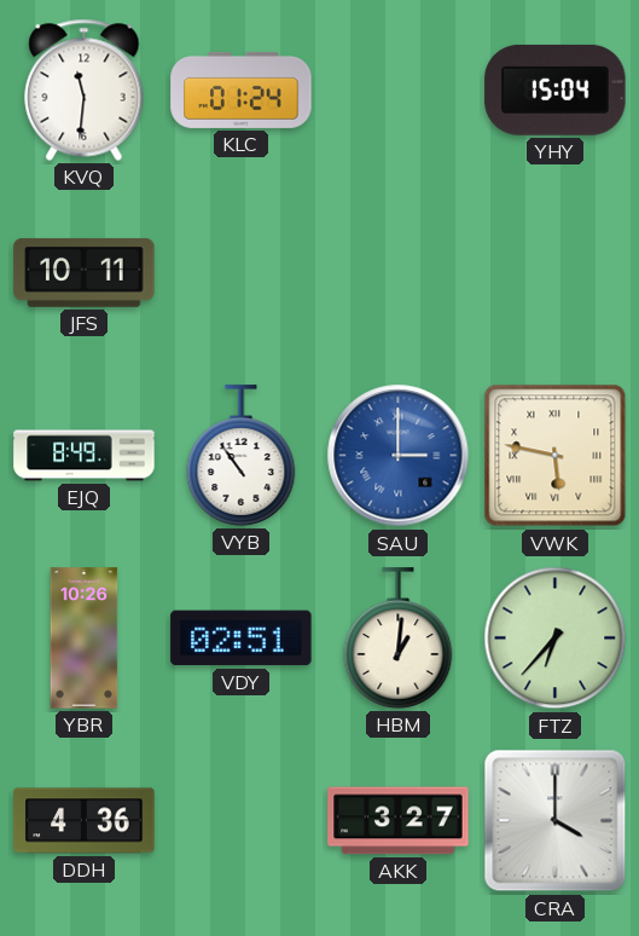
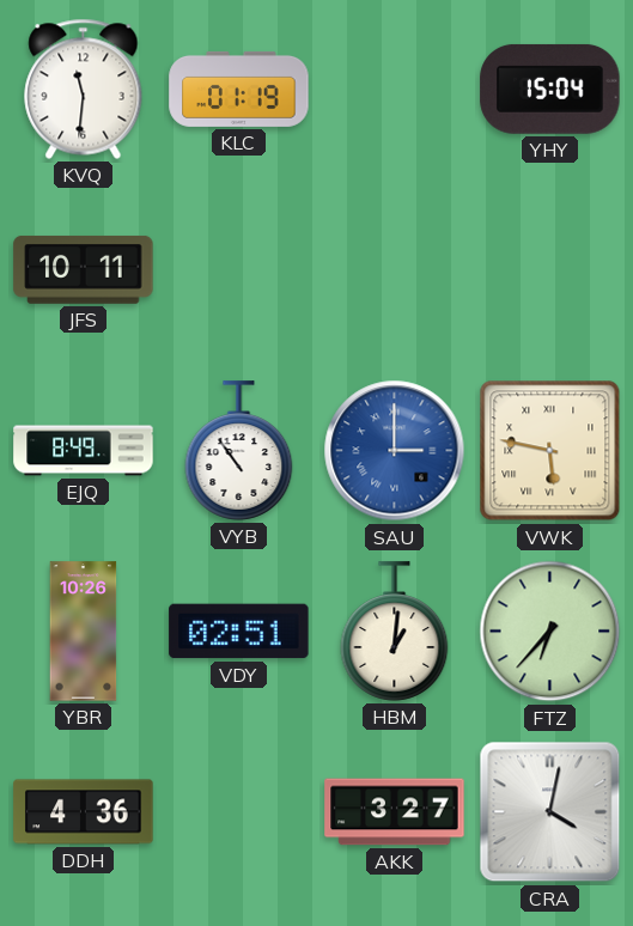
KLC: 01:24 -> 01:19 (239, 89)
CRA: 4:00 -> 4:02 (550, 812)
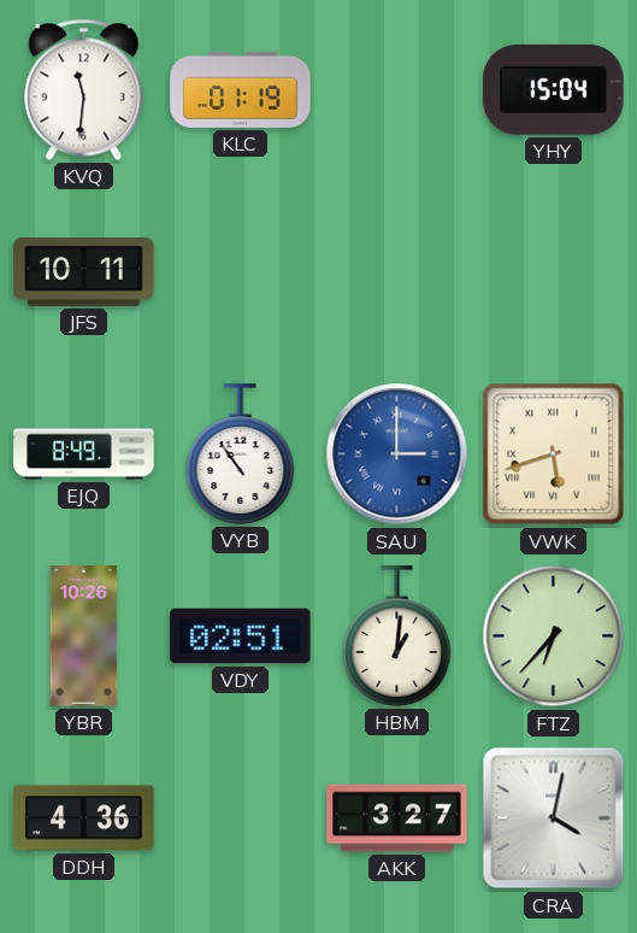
VWK: 5:47 -> 5:42 (554, 454)
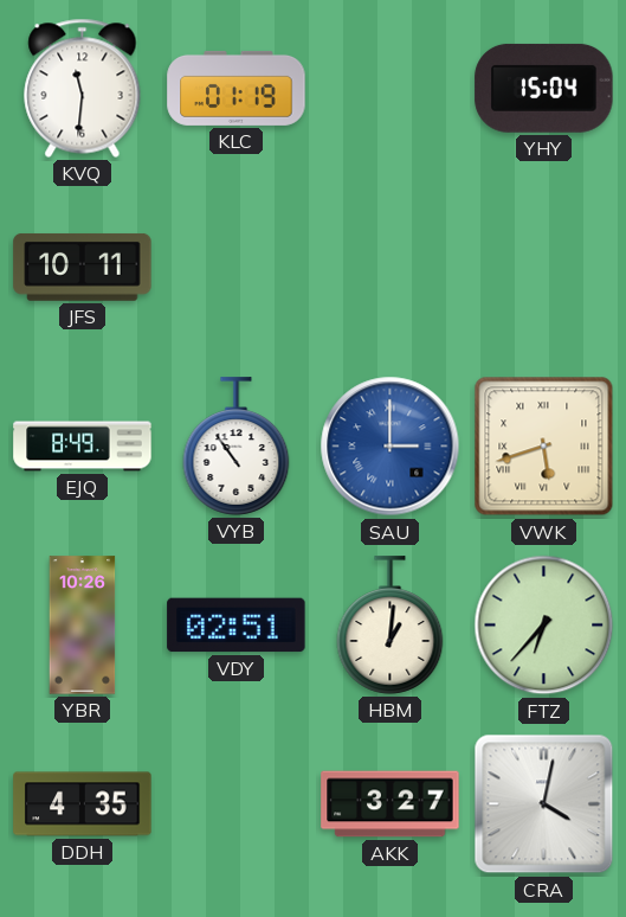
DDH: 4:36 -> 4:35 (83, 804)
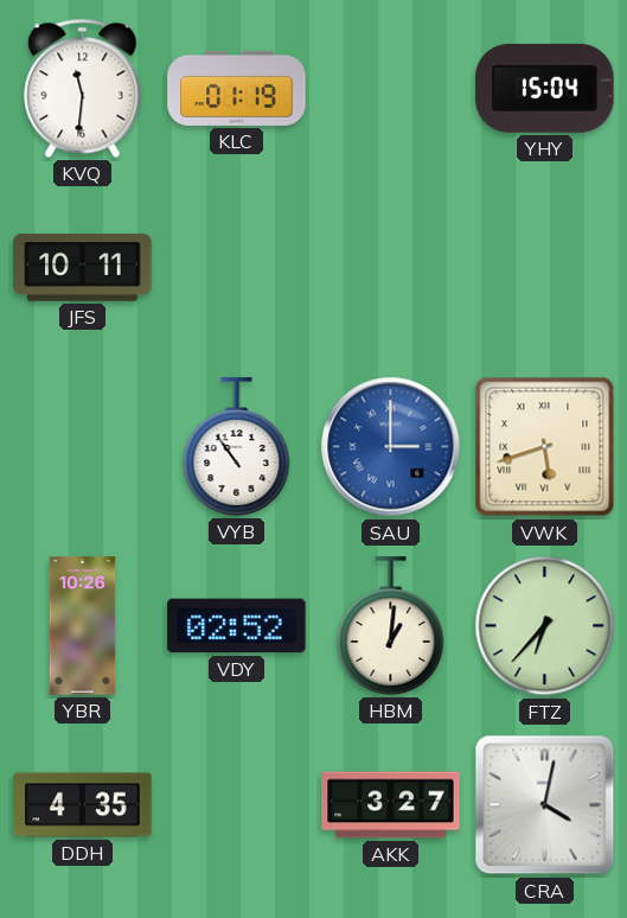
EJQ: 8:49 -> none (83, 447)
VDY: 02:51 -> 02:52 (237, 626)
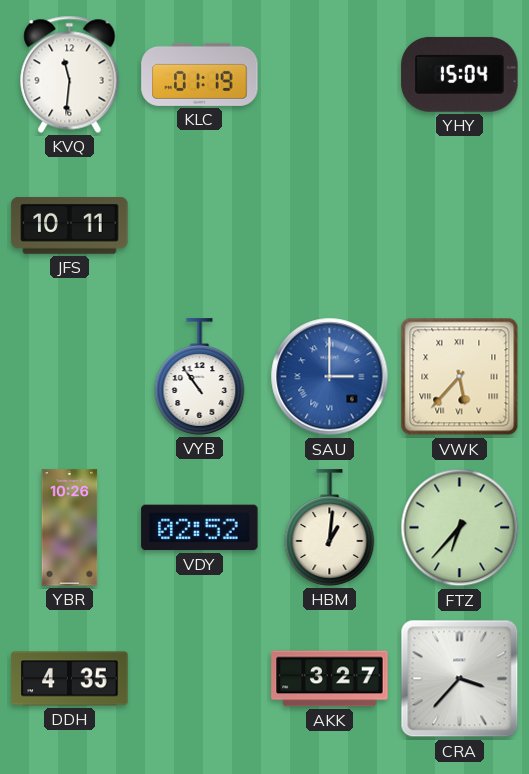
VWK: 5:42 -> 5:37 (460, 377)
CRA: 4:02 -> 3:37 (460, 679)
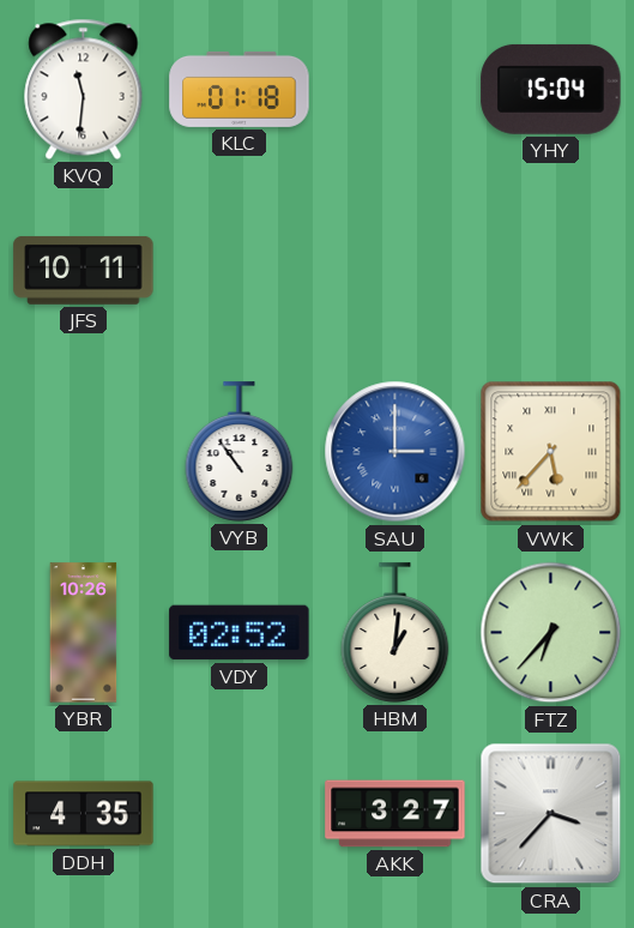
KLC: 01:19 -> 01:18 (240, 89)
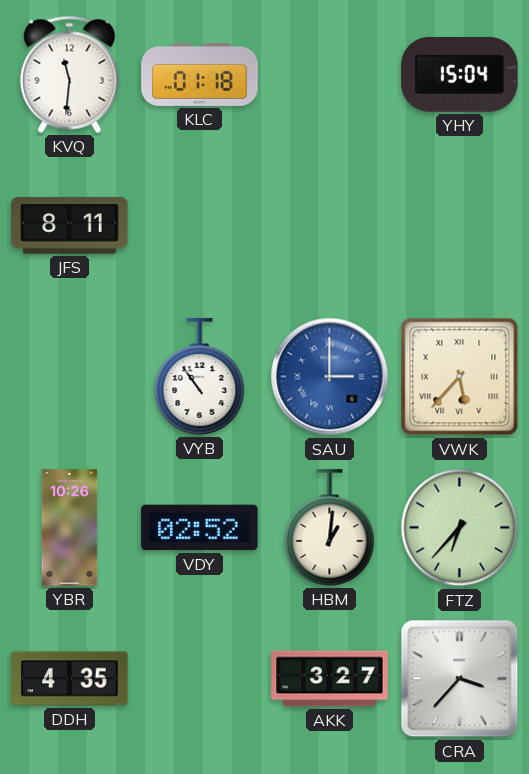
JFS: 10:11 -> 8:11 (70, 226)
